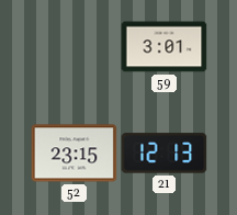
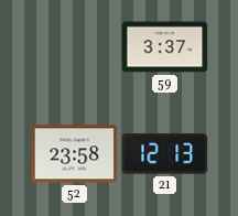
59: 3:01 -> 3:37 (164, 47)
52: 23:15 -> 23:58 (74, 154)
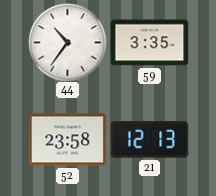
44: none -> 10:36 (67, 42)
59: 3:37 -> 3:35 (149, 43)
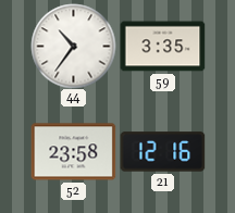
21: 12:13 -> 12:16 (162, 152)
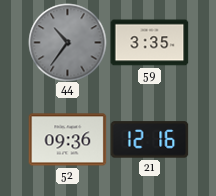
44 dial: white -> grey (67, 42)
52: 23:58 -> 09:36 (67, 140)
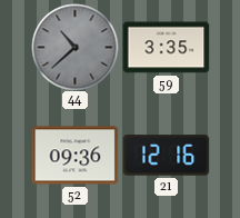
44: 10:36 -> 10:38 (74, 47)
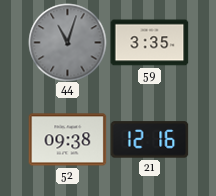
44: 10:38 -> 11:03 (67, 42)
52: 09:36 -> 09:38 (67, 140)
